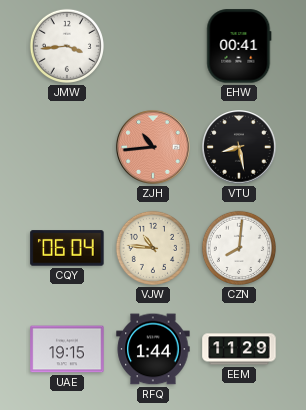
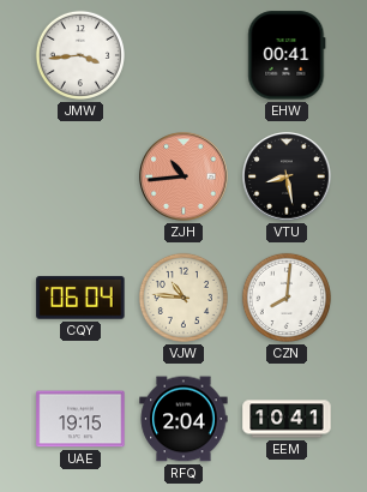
RFQ: 1:44 -> 2:04 (183, 419)
EEM: 11:29 -> 10:41 (287, 419)
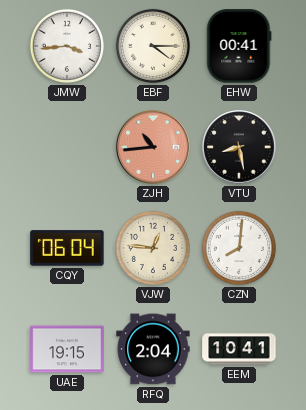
EBF: none -> 4:15 (153, 46)
VJW: 10:46 -> 12:46 (153, 248)
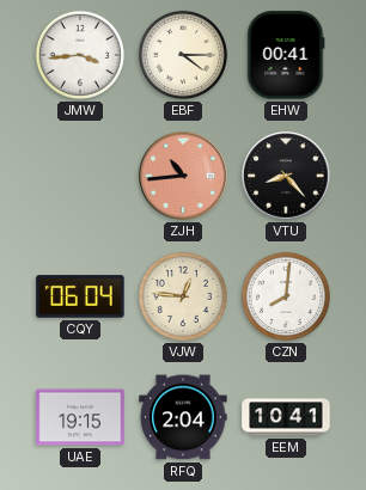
VTU: 8:28 -> 8:23 (286, 176)
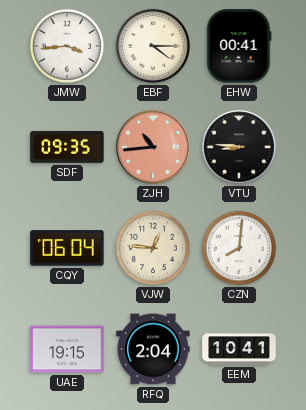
SDF: none -> 09:35 (67, 147)
VTU: 8:23 -> 8:46 (239, 147)
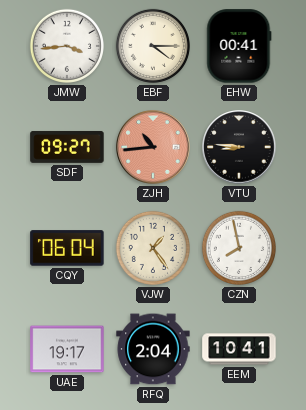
SDF: 09:35 -> 09:27 (67, 147)
VJW: 12:46 -> 1:24 (153, 248)
CZN: 8:01 -> 7:58 (239, 248)
UAE: 19:15 -> 19:17 (67, 349)
